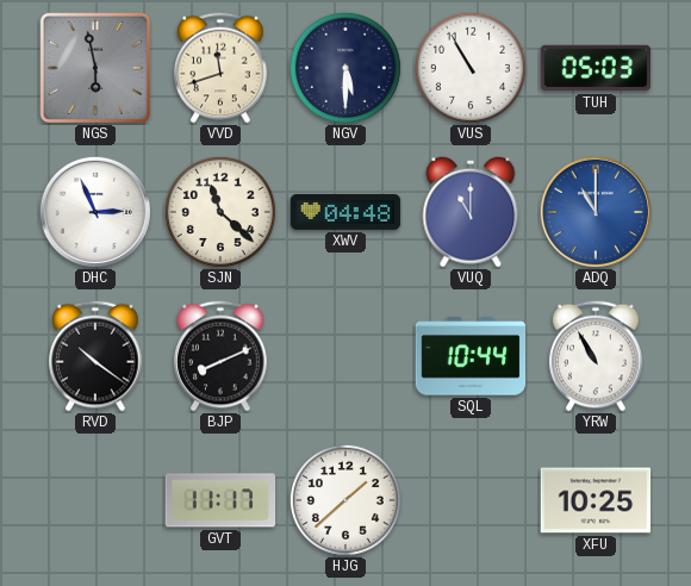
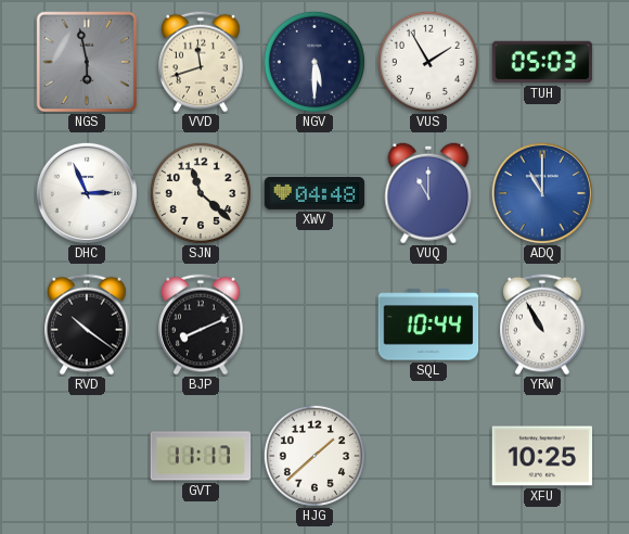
VUS: 10:55 -> 1:55 (428, 62)
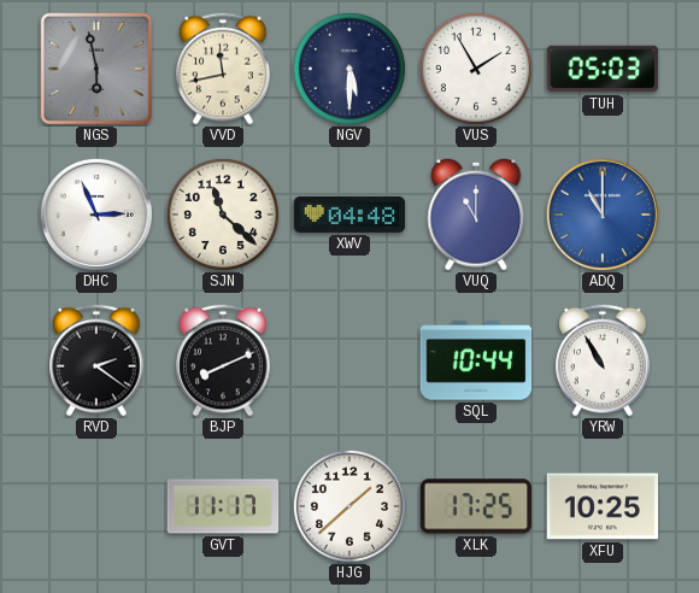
VVD: 11:42 -> 11:43 (223, 69)
RVD: 10:21 -> 2:21 (96, 360)
XLK: none -> 17:25 (476, 506)
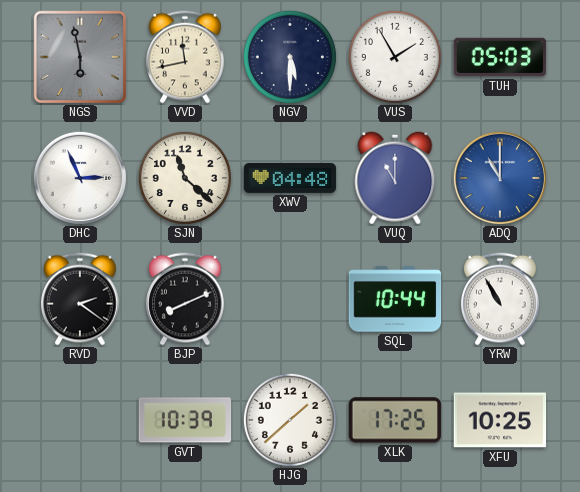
GVT: 11:17 -> 10:39 (185, 420)
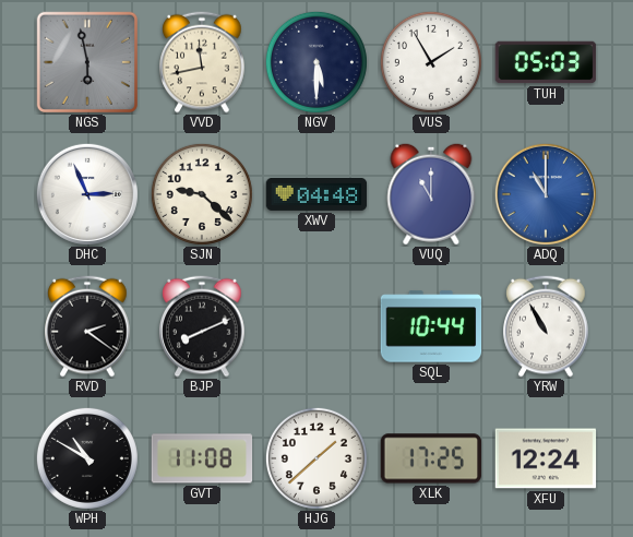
SJN: 11:22 -> 9:22 (202, 194)
WPH: none -> 10:50 (87, 458)
GVT: 10:39 -> 11:08 (202, 458)
XFU: 10:25 -> 12:24 (546, 458)
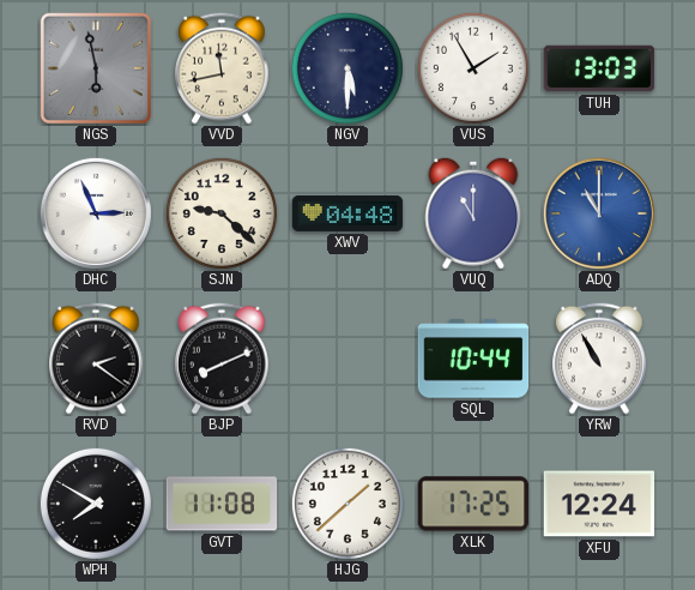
TUH: 05:03 -> 13:03 (599, 68)
WPH: 10:50 -> 7:50 (96, 504)
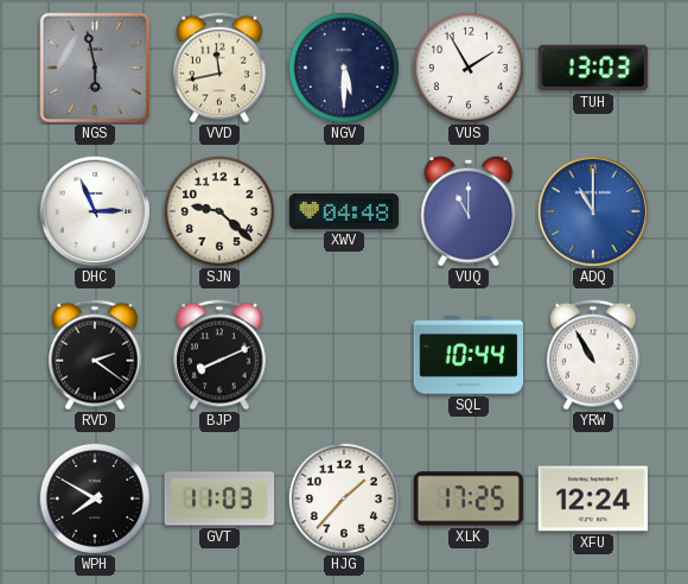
GVT: 11:08 -> 11:03 (219, 499)
HJG: 1:38 -> 1:37 (344, 499)
